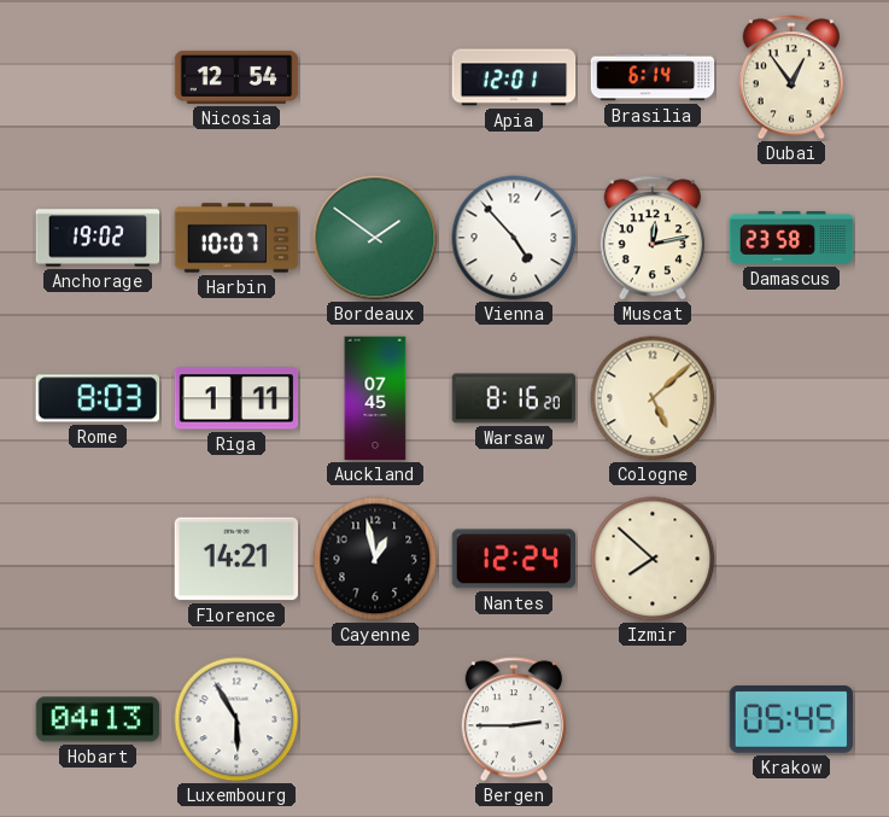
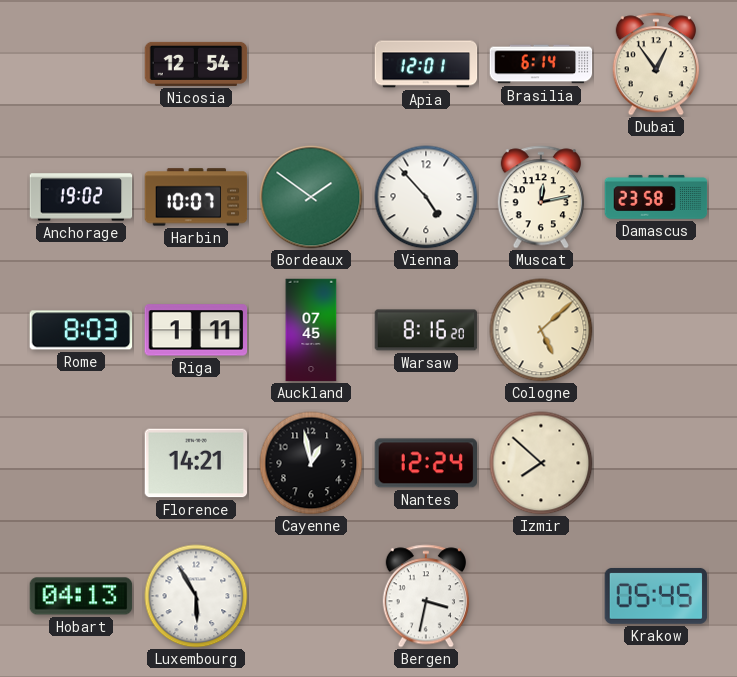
Bergen: 2:45 -> 3:32 (426, 596)
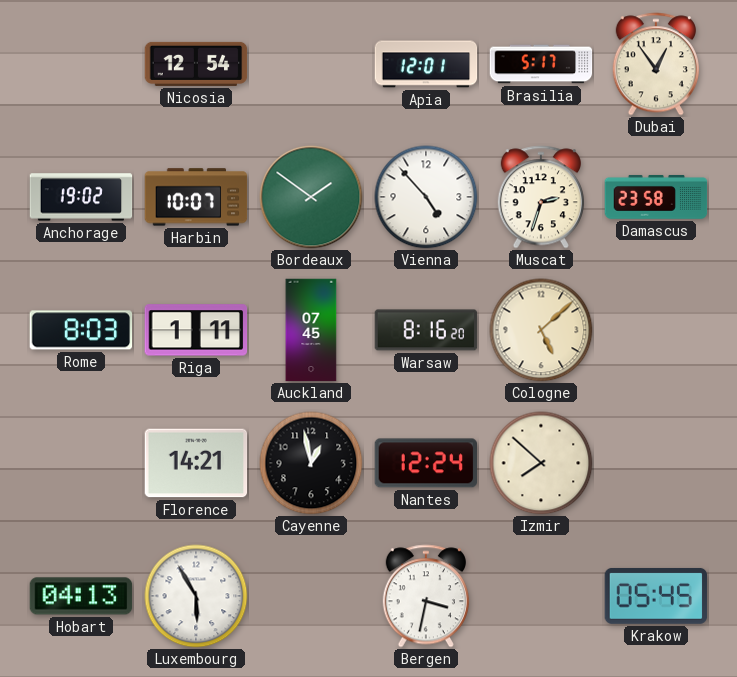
Brasilia: 6:14 -> 5:17 (541, 64)
Muscat: 12:13 -> 2:33 (541, 197)
